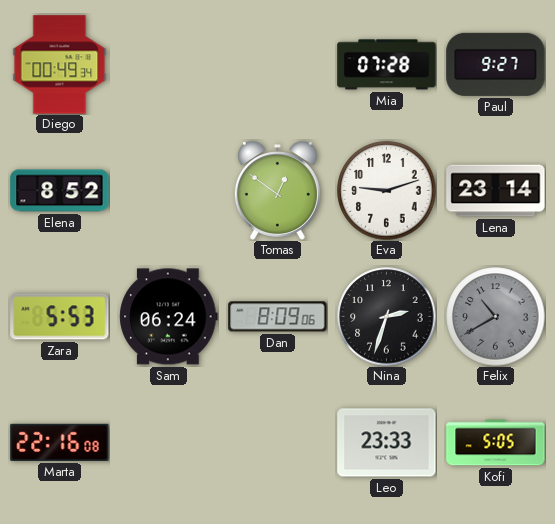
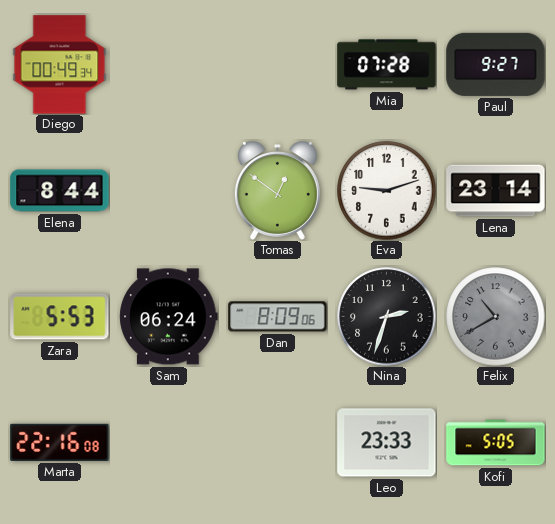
Elena: 8:52 -> 8:44 (60, 191)
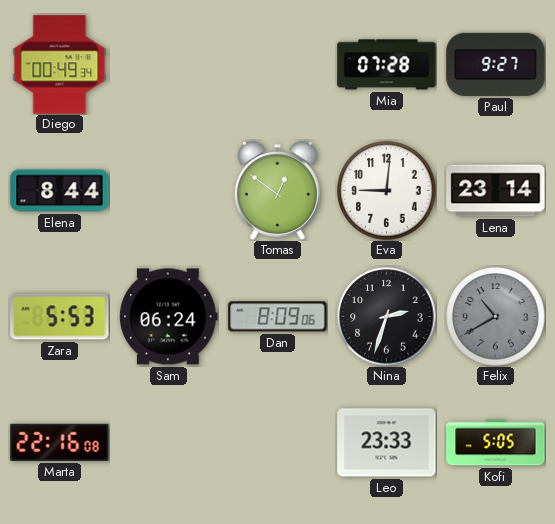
Eva: 9:12 -> 9:01 (387, 191)
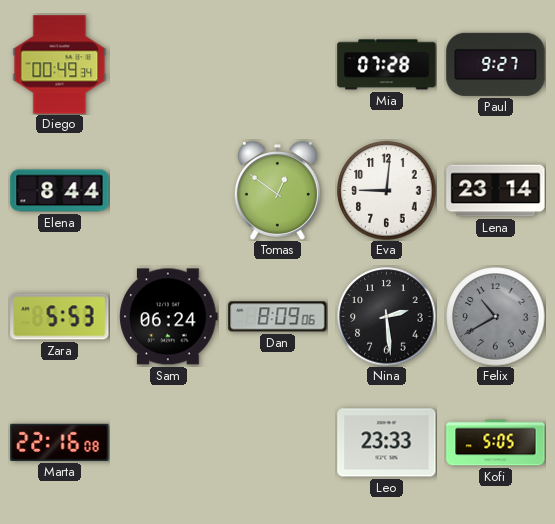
Nina: 2:33 -> 2:29 (387, 317)
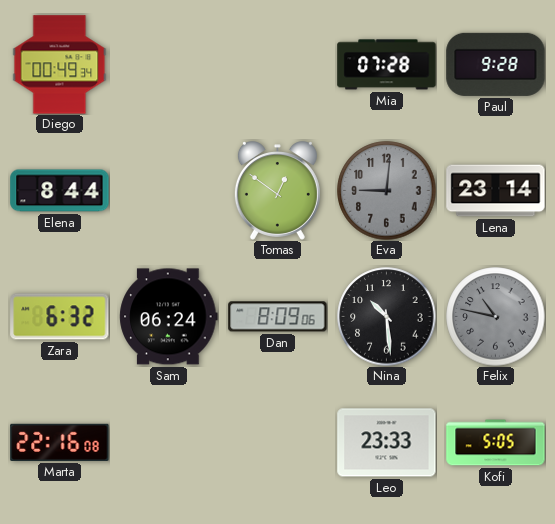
Paul: 9:27 -> 9:28 (496, 64)
Eva dial: white -> grey (387, 191)
Zara: 5:53 -> 6:32 (60, 317)
Nina: 2:29 -> 10:29 (387, 317)
Felix: 10:40 -> 10:47 (496, 317)
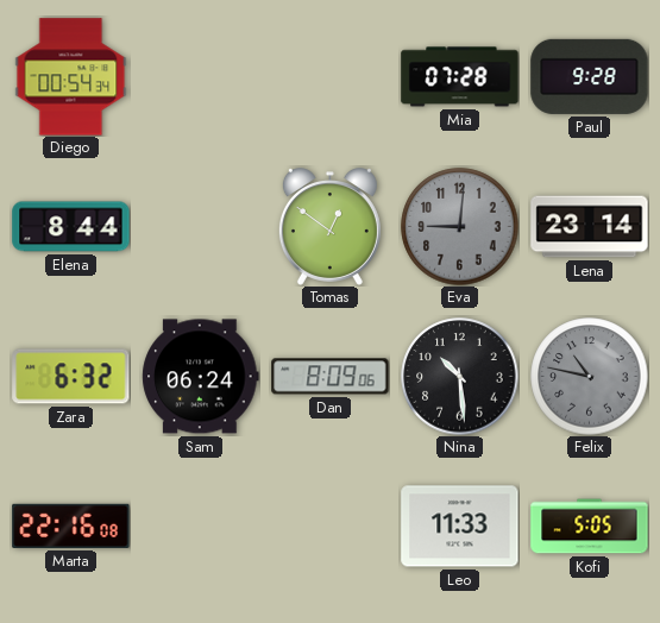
Diego: 00:49 -> 00:54 (71, 77)
Leo: 23:33 -> 11:33 (460, 527)
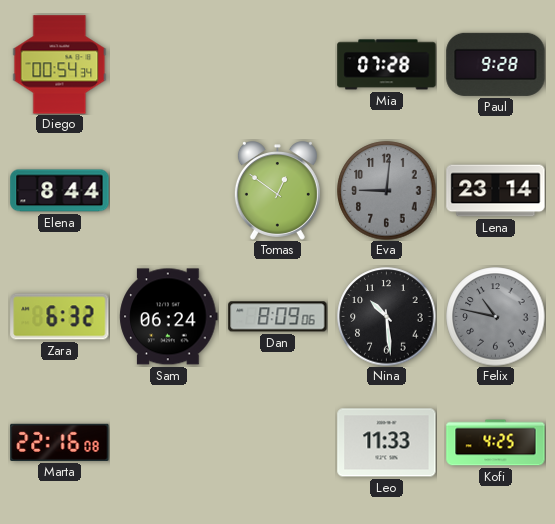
Kofi: 5:05 -> 4:25 (496, 443)
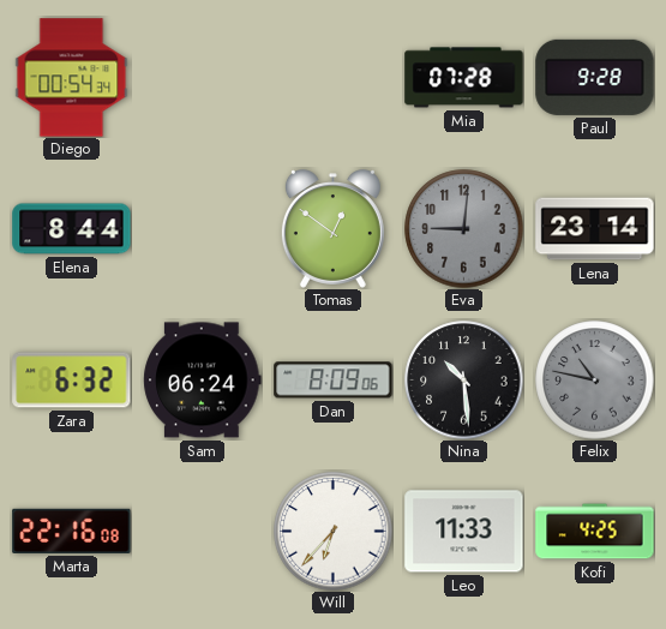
Will: none -> 6:37 (334, 532)
